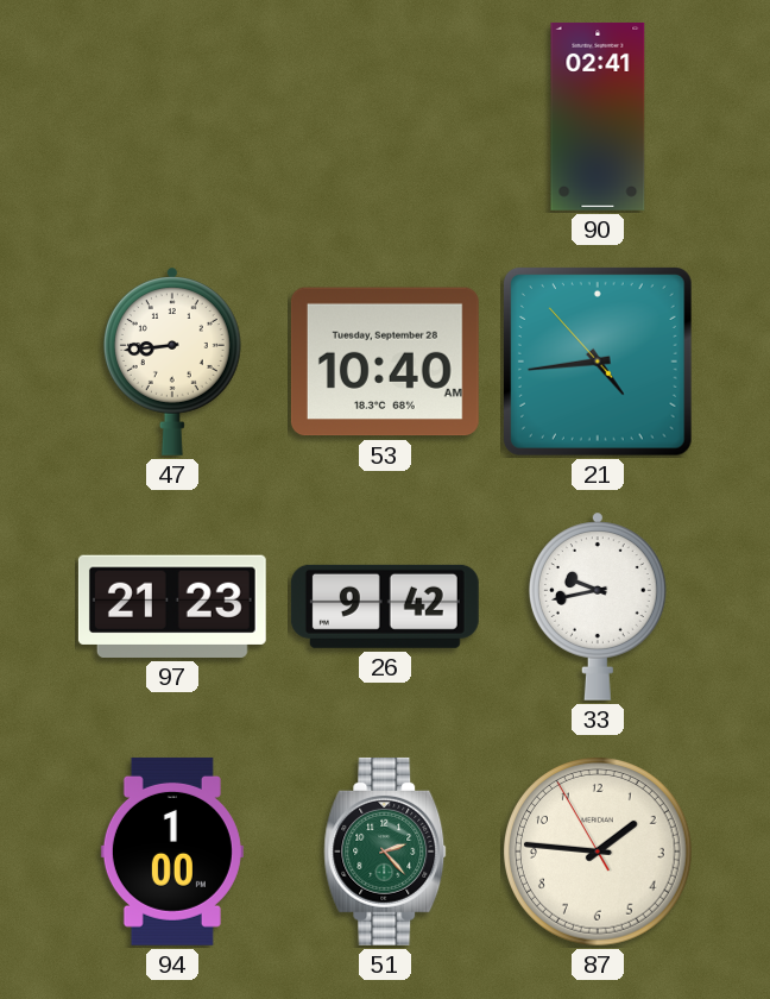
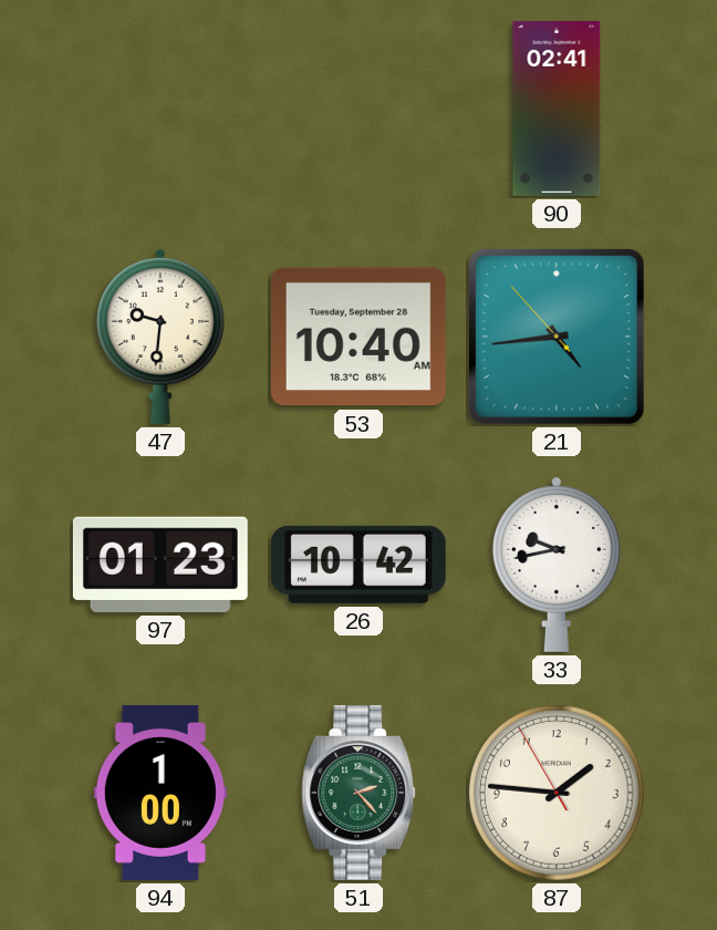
47: 8:44 -> 9:31 (160, 337)
97: 21:23 -> 01:23 (160, 565)
26: 9:42 -> 10:42 (358, 565)
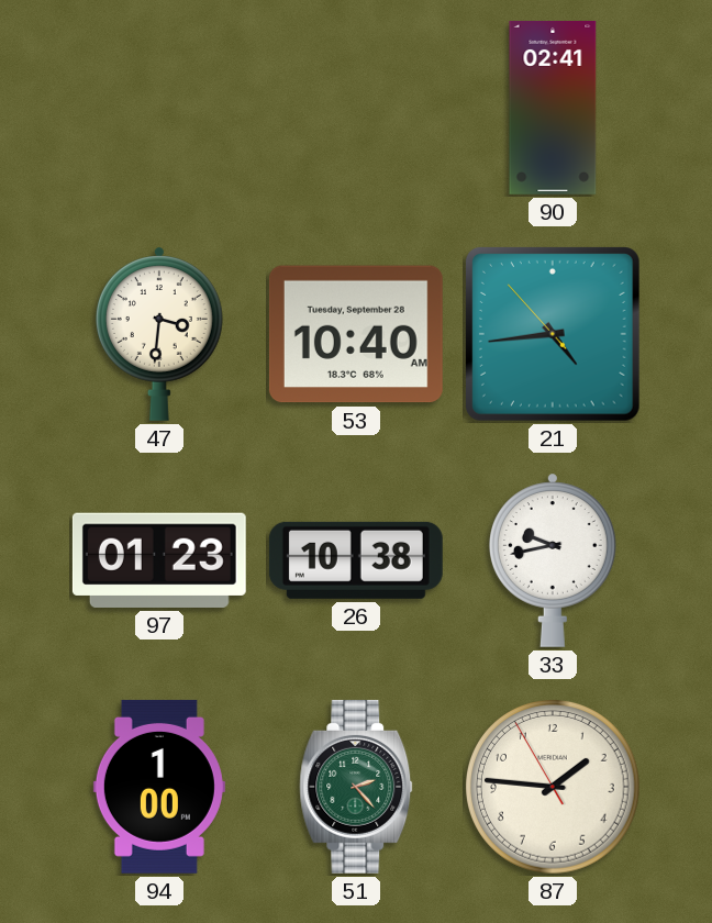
47: 9:31 -> 3:31 (159, 334)
26: 10:42 -> 10:38 (356, 560)
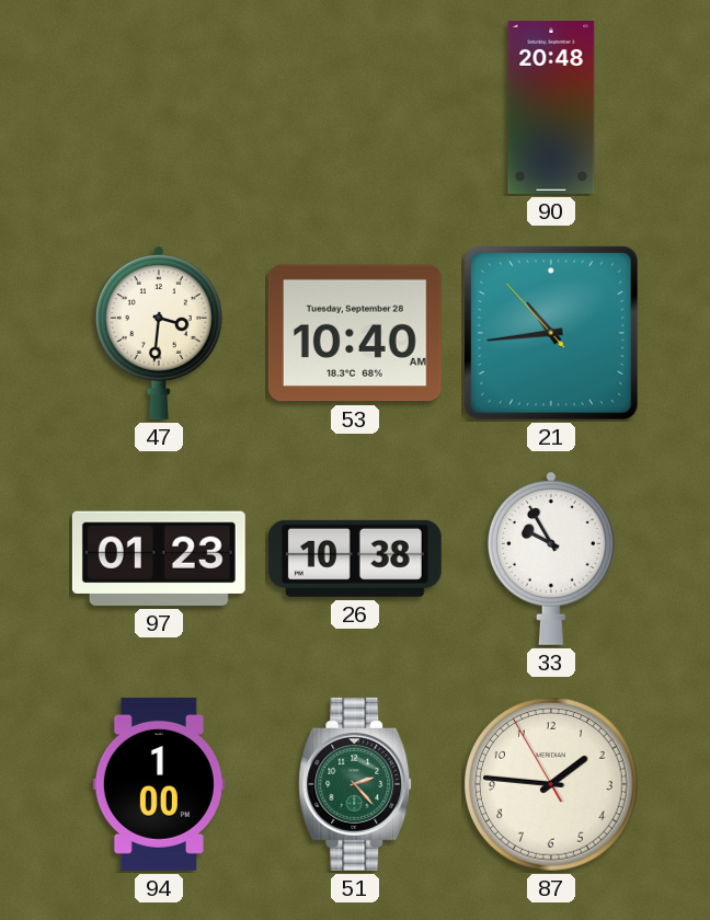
90: 02:41 -> 20:48 (551, 107)
21: 4:43 -> 10:43 (551, 333)
33: 9:43 -> 9:55 (551, 559)
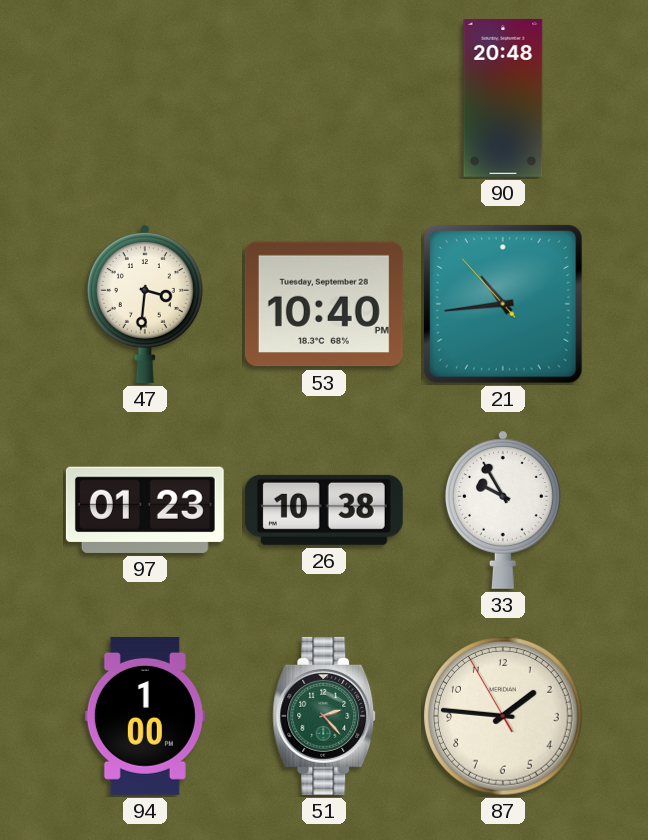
53: 10:40 AM -> 10:40 PM (324, 304)
